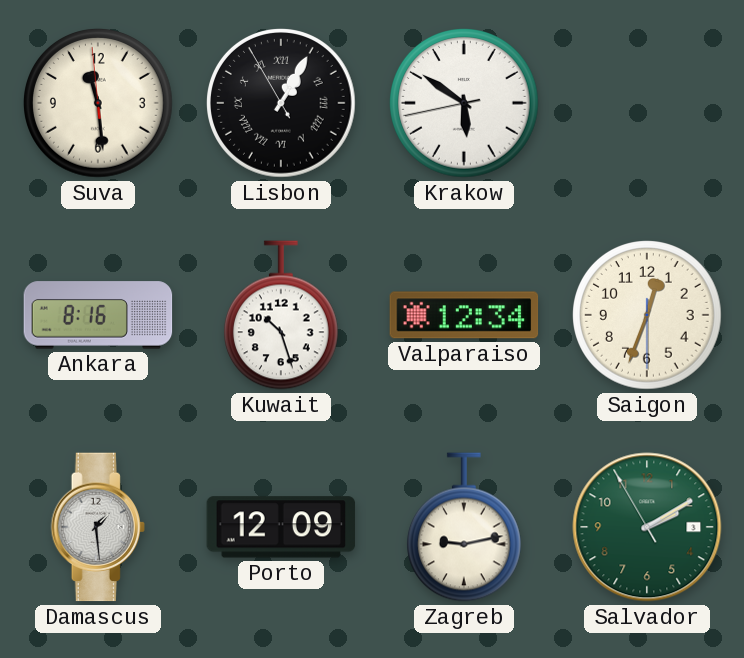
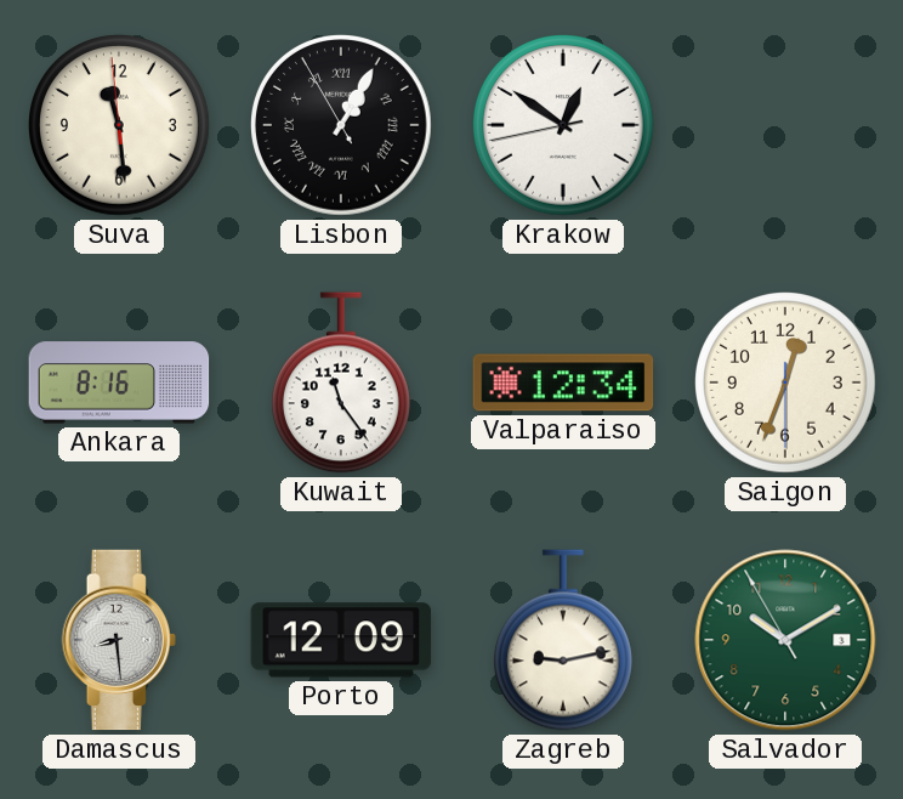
Krakow: 5:50 -> 12:50 (564, 126)
Kuwait: 10:27 -> 11:24 (341, 382)
Damascus: 1:29 -> 8:29 (119, 640)
Salvador: 2:09 -> 10:09 (785, 640)
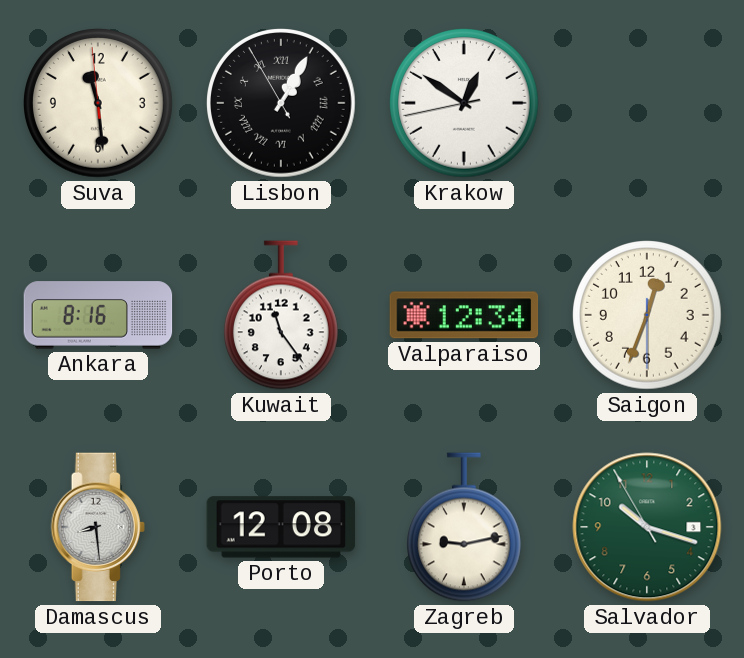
Porto: 12:09 -> 12:08 (281, 527)
Salvador: 10:09 -> 10:17 (647, 527)
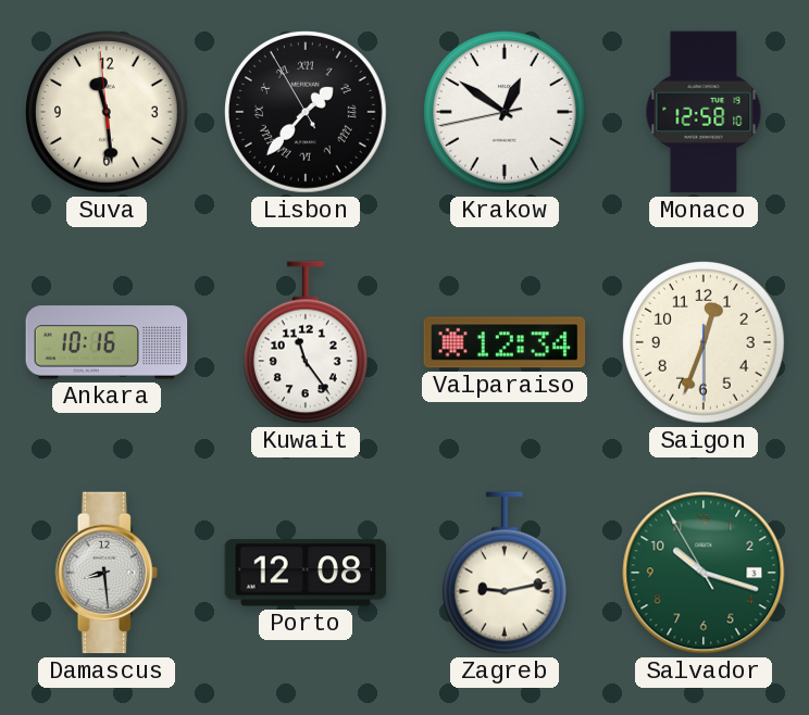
Lisbon: 1:04 -> 1:36 (307, 113)
Monaco: none -> 12:58 (704, 112)
Ankara: 8:16 -> 10:16 (107, 342)
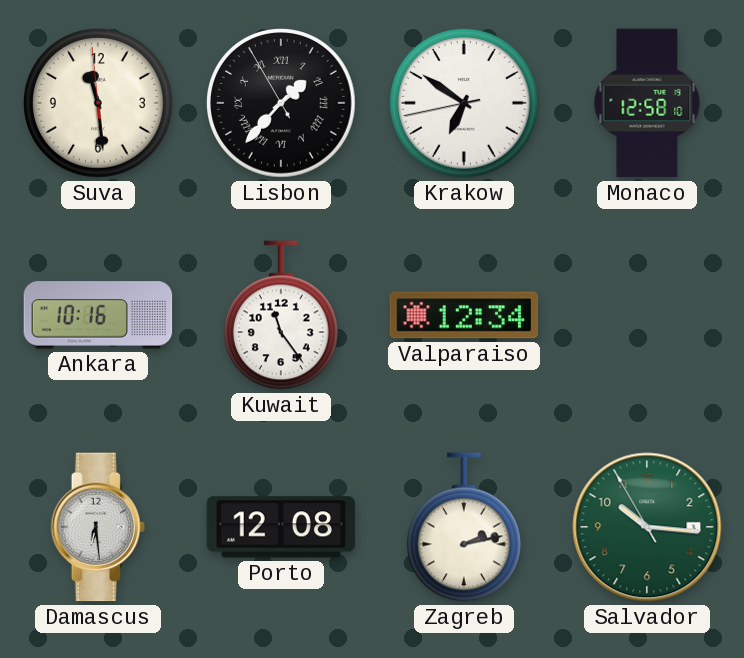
Krakow: 12:50 -> 6:50 (465, 104)
Saigon: 12:33 -> none (705, 343)
Damascus: 8:29 -> 6:29 (98, 527)
Zagreb: 9:13 -> 2:13 (464, 527)
Salvador: 10:17 -> 10:15 (647, 527)
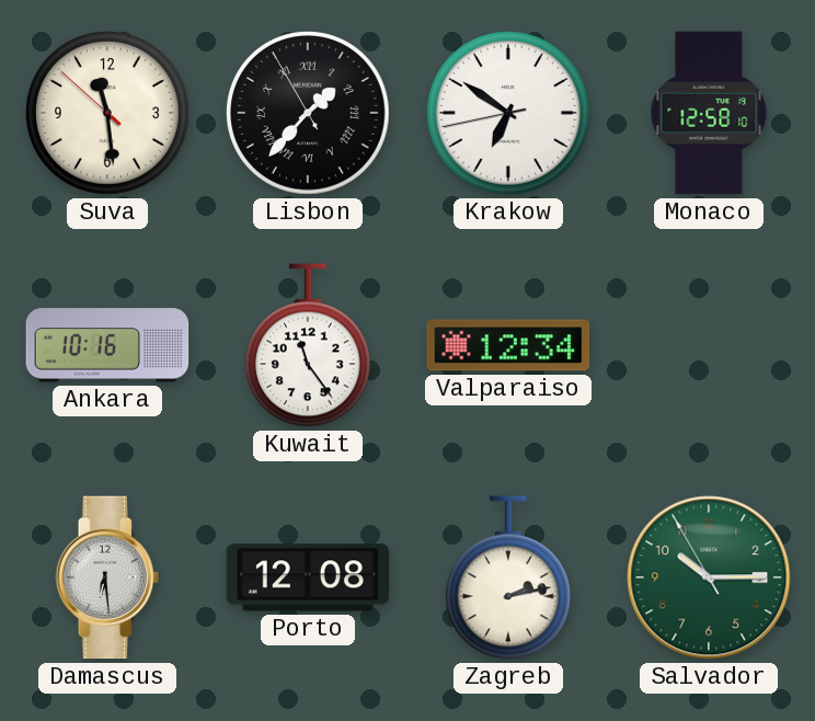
Suva: 11:28:59 -> 11:28:52 (108, 114)
Salvador: 10:15 -> 10:14 (709, 577)
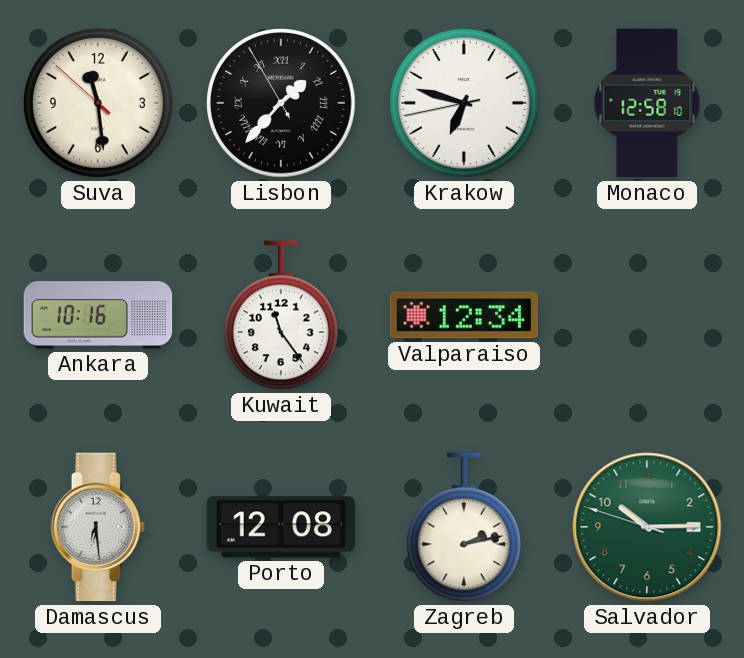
Krakow: 6:50 -> 6:47 (465, 104)
Salvador: 10:14:55 -> 10:14:48 (647, 527)
